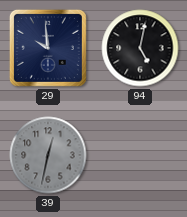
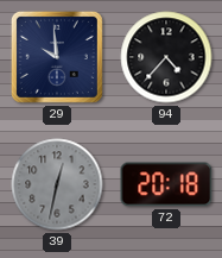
94: 5:02 -> 4:37 (166, 57)
72: none -> 20:18 (166, 184)
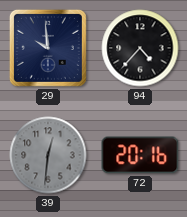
39: 12:32 -> 12:31 (48, 155)
72: 20:18 -> 20:16 (140, 155)
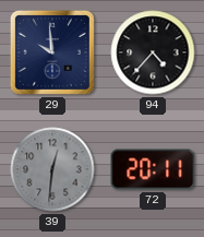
72: 20:16 -> 20:11 (153, 169)
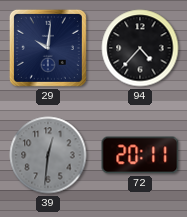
29: 9:59 -> 10:01 (48, 48)
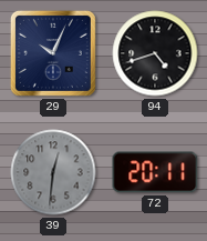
29: 10:01 -> 10:04 (53, 53)
94: 4:37 -> 4:42 (155, 53)
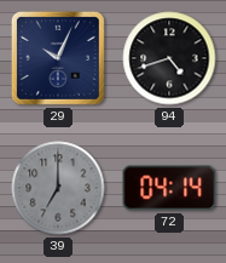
39: 12:31 -> 7:00 (58, 188)
72: 20:11 -> 04:14 (169, 188)
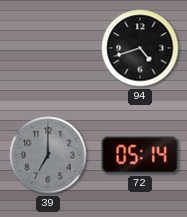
29: 10:04 -> none (58, 58)
72: 04:14 -> 05:14 (140, 155)
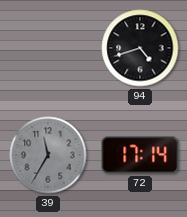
39: 7:00 -> 11:35 (48, 155)
72: 05:14 -> 17:14 (140, 155)
